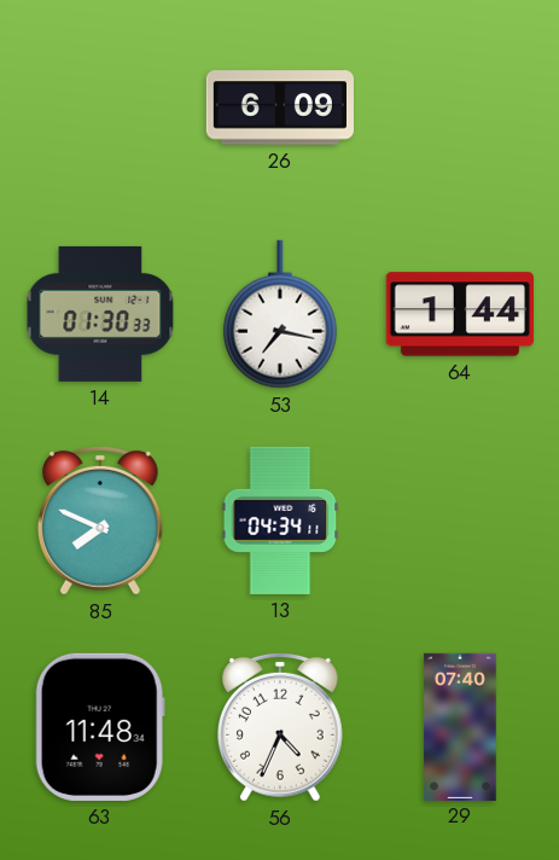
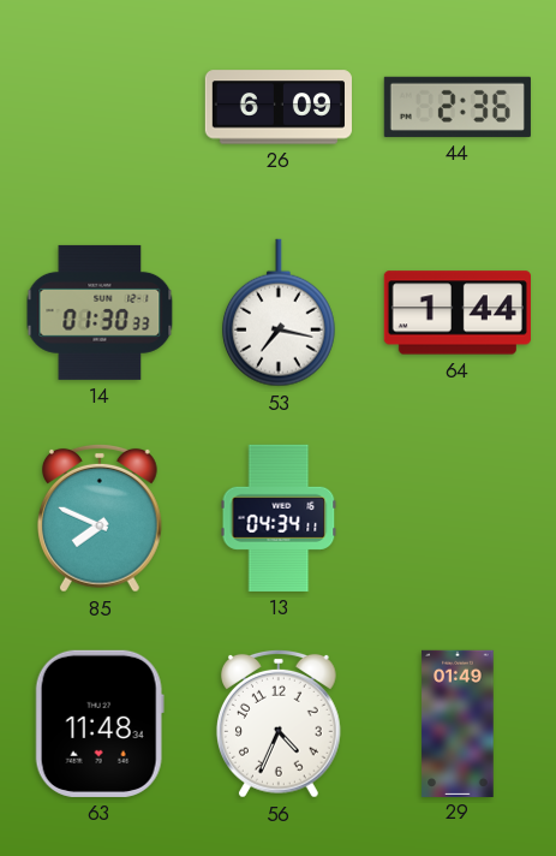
44: none -> 2:36 (458, 107)
29: 07:40 -> 01:49 (458, 723)
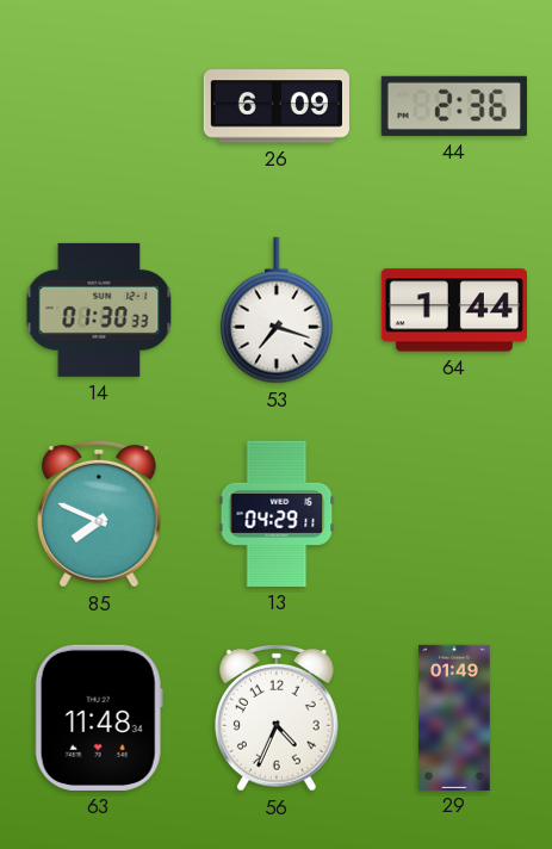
53: 7:17 -> 7:18 (277, 310)
13: 04:34 -> 04:29 (277, 514)
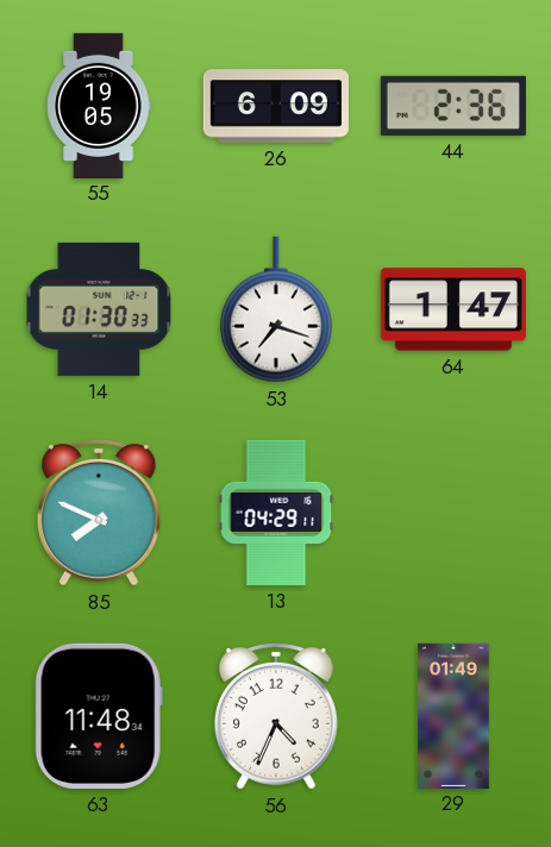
55: none -> 19:05 (99, 105)
64: 1:44 -> 1:47 (453, 309)
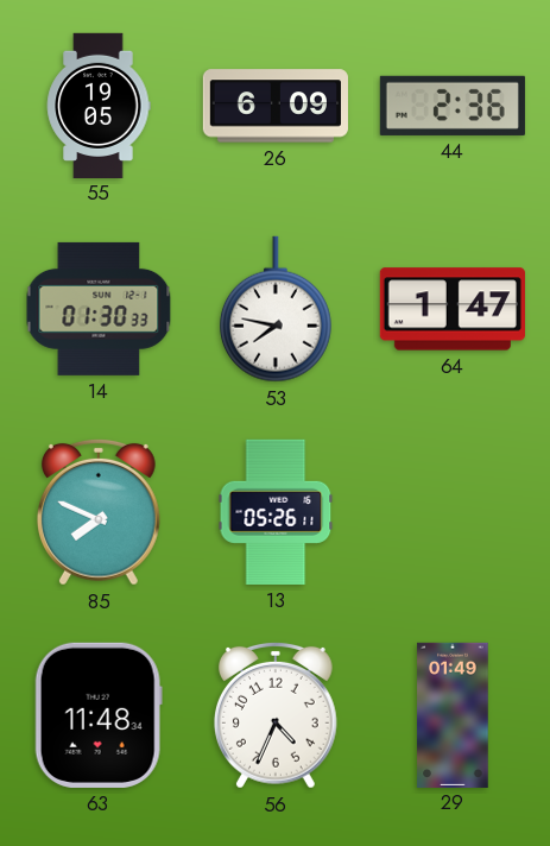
53: 7:18 -> 7:47 (276, 309)
13: 04:29 -> 05:26 (276, 512)
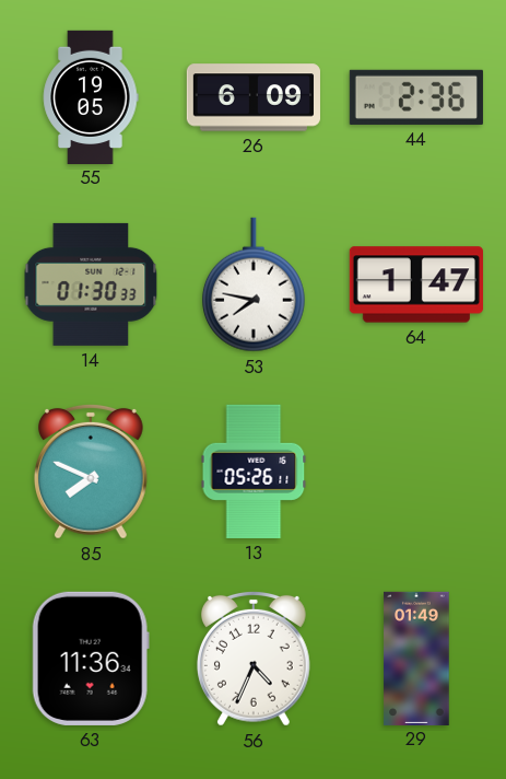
63: 11:48 -> 11:36 (91, 659)
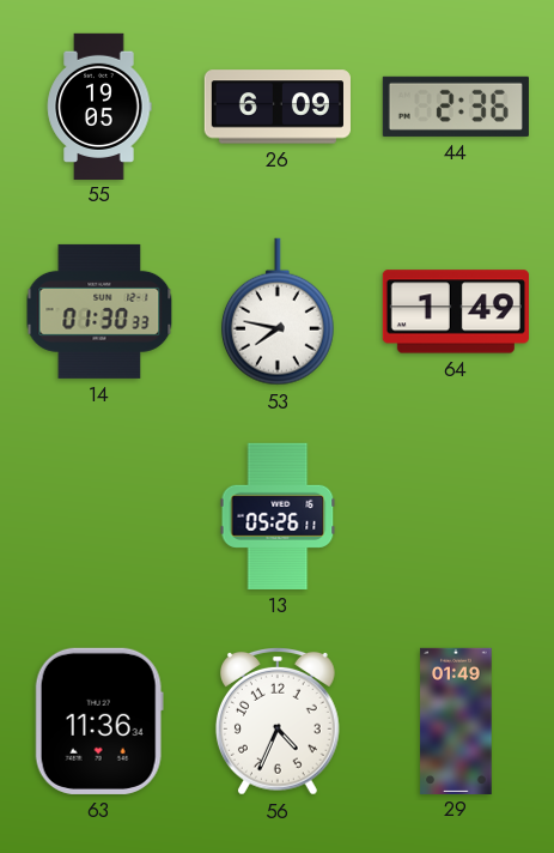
64: 1:47 -> 1:49 (456, 311)
85: 7:49 -> none (91, 472)
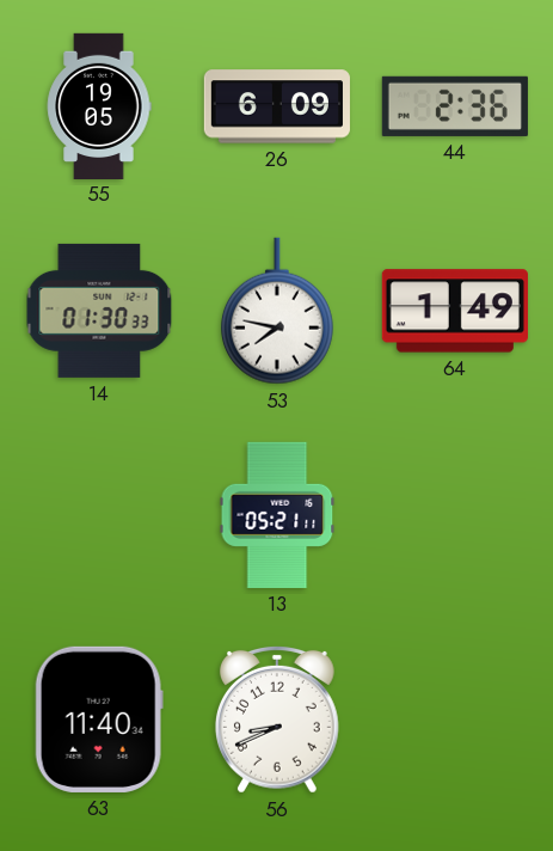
13: 05:26 -> 05:21 (277, 515)
63: 11:36 -> 11:40 (99, 720)
56: 4:34 -> 8:41 (277, 720)
29: 01:49 -> none (456, 720)
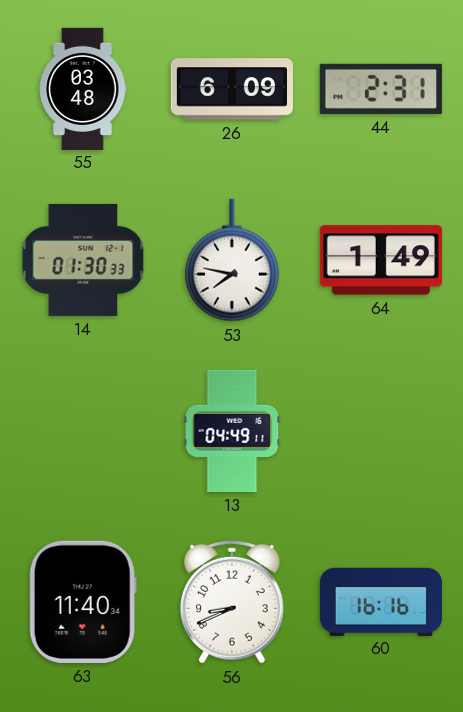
55: 19:05 -> 03:48 (83, 88)
44: 2:36 -> 2:31 (381, 89)
13: 05:21 -> 04:49 (232, 431)
60: none -> 16:16 (381, 601)
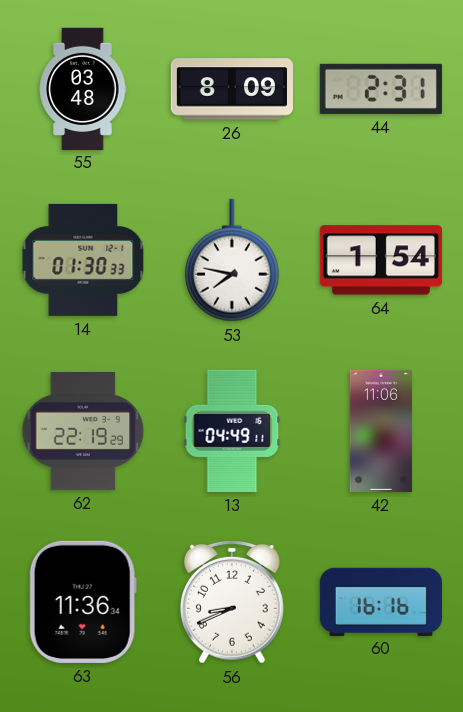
26: 6:09 -> 8:09 (232, 89)
64: 1:49 -> 1:54 (381, 260)
62: none -> 22:19 (83, 432)
42: none -> 11:06 (381, 431)
63: 11:40 -> 11:36 (83, 602)
